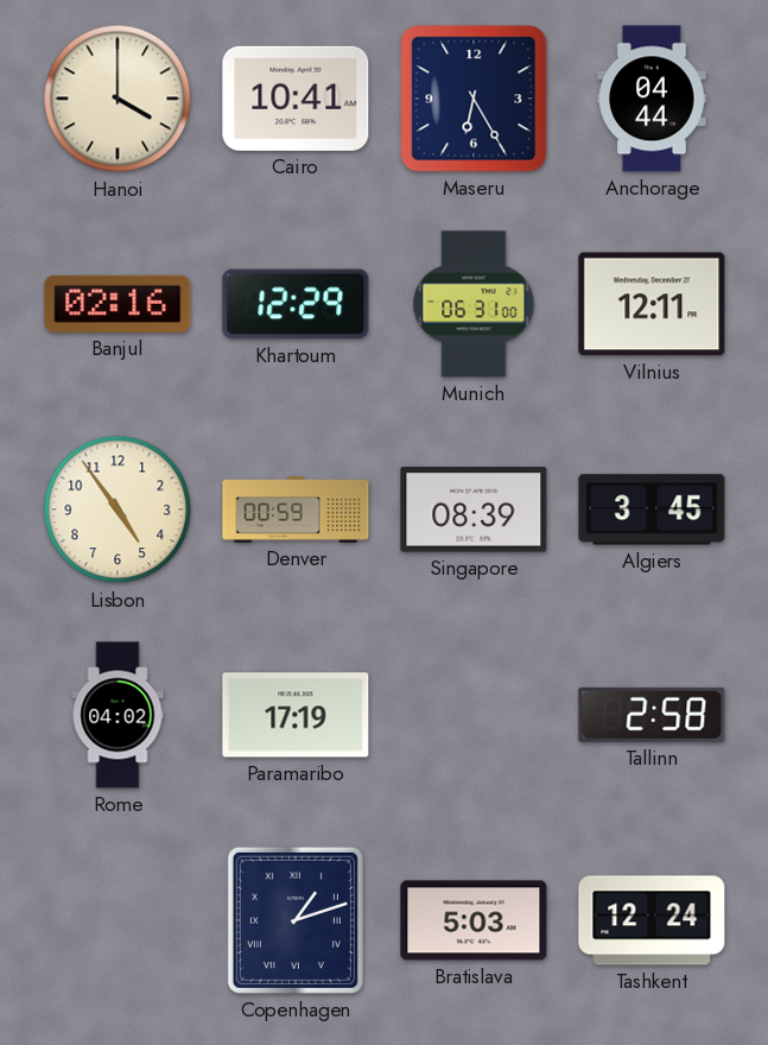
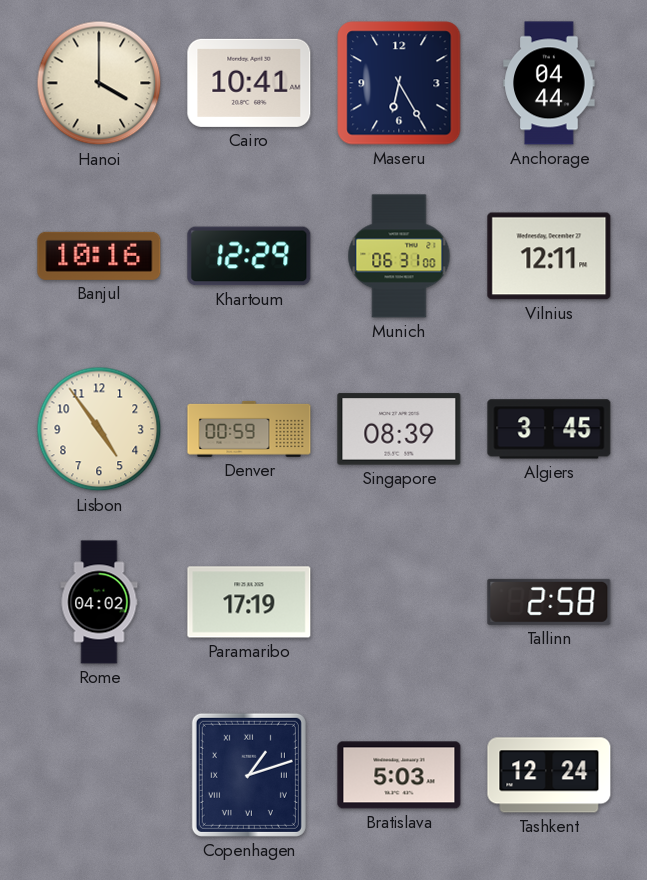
Banjul: 02:16 -> 10:16 (99, 256)
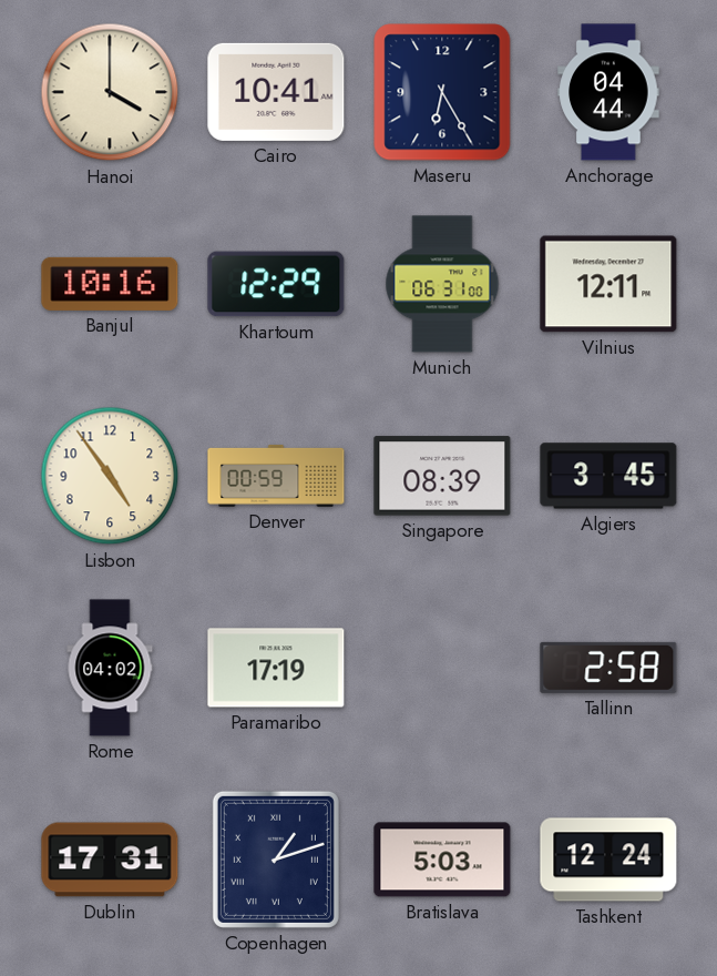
Dublin: none -> 17:31 (110, 860)
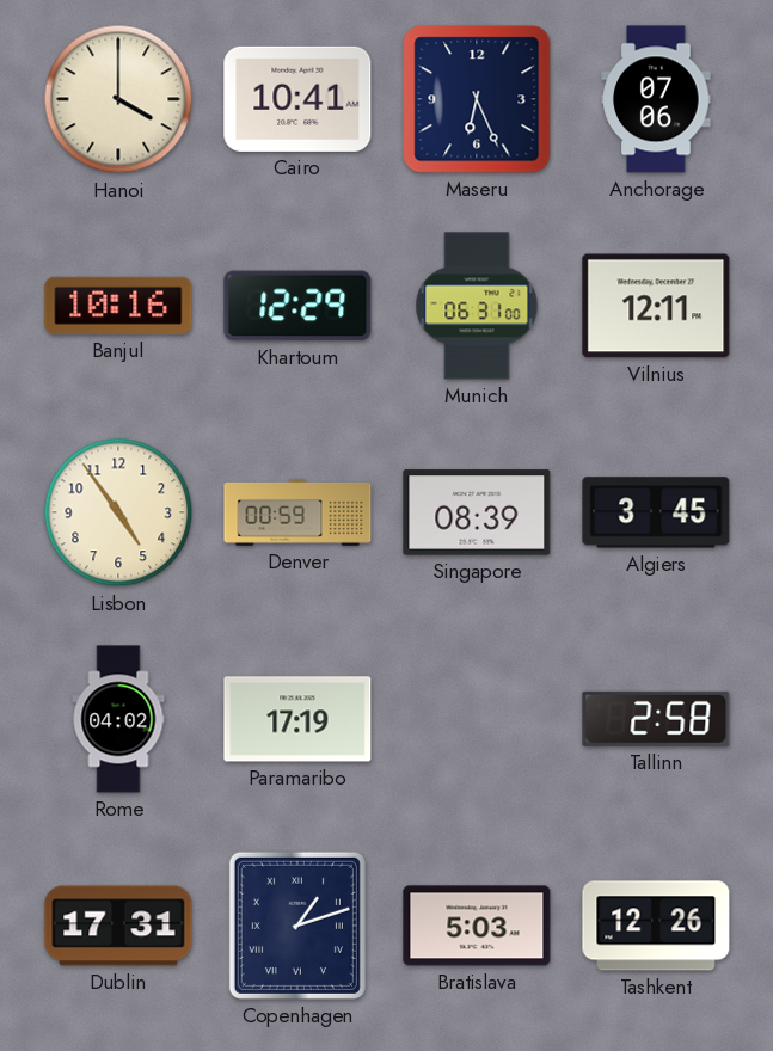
Maseru: 6:25 -> 6:26 (477, 99)
Anchorage: 04:44 -> 07:06 (656, 99)
Tashkent: 12:24 -> 12:26 (656, 926)
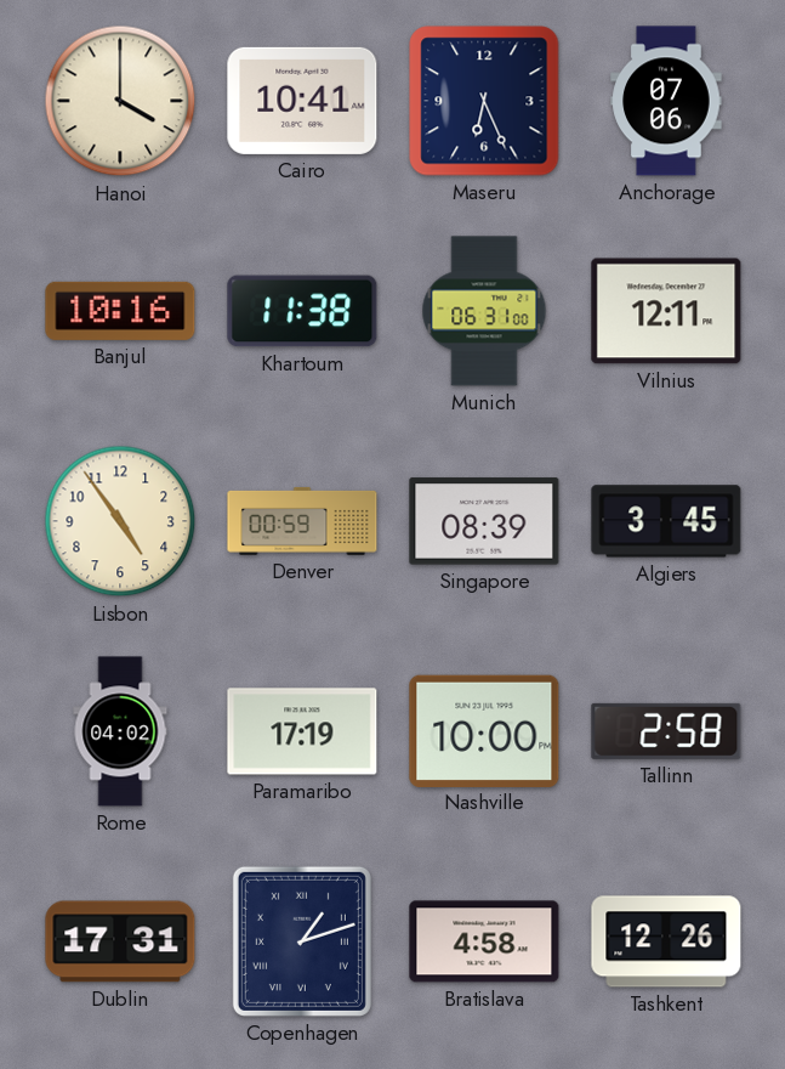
Khartoum: 12:29 -> 11:38 (302, 311)
Nashville: none -> 10:00 (484, 730)
Bratislava: 5:03 -> 4:58 (484, 941)
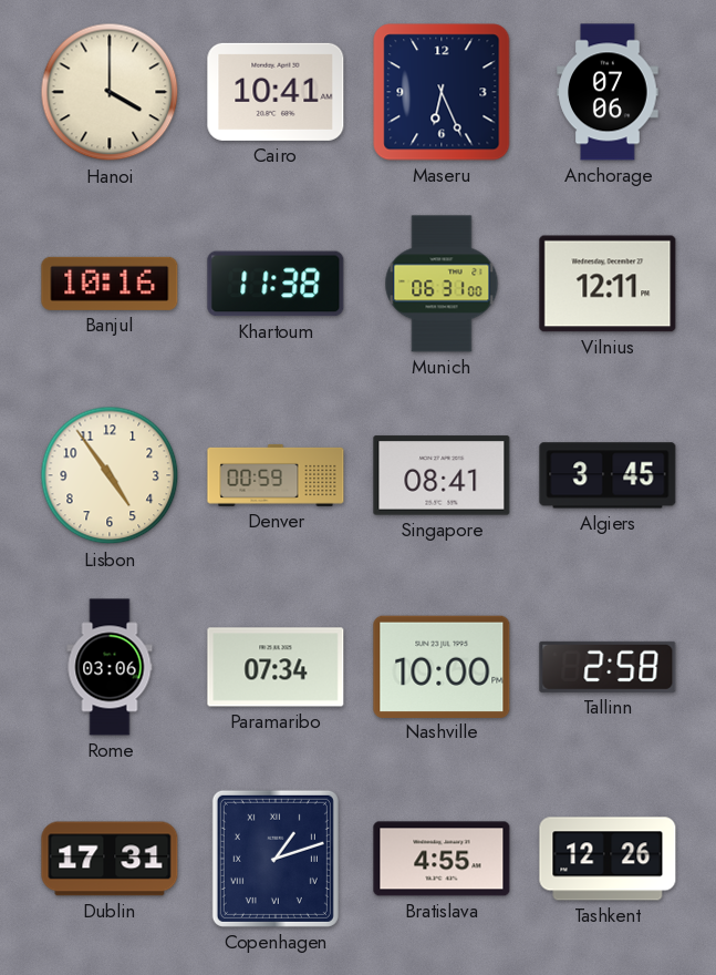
Singapore: 08:39 -> 08:41 (442, 475)
Rome: 04:02 -> 03:06 (110, 667)
Paramaribo: 17:19 -> 07:34 (276, 667)
Bratislava: 4:58 -> 4:55 (442, 859)
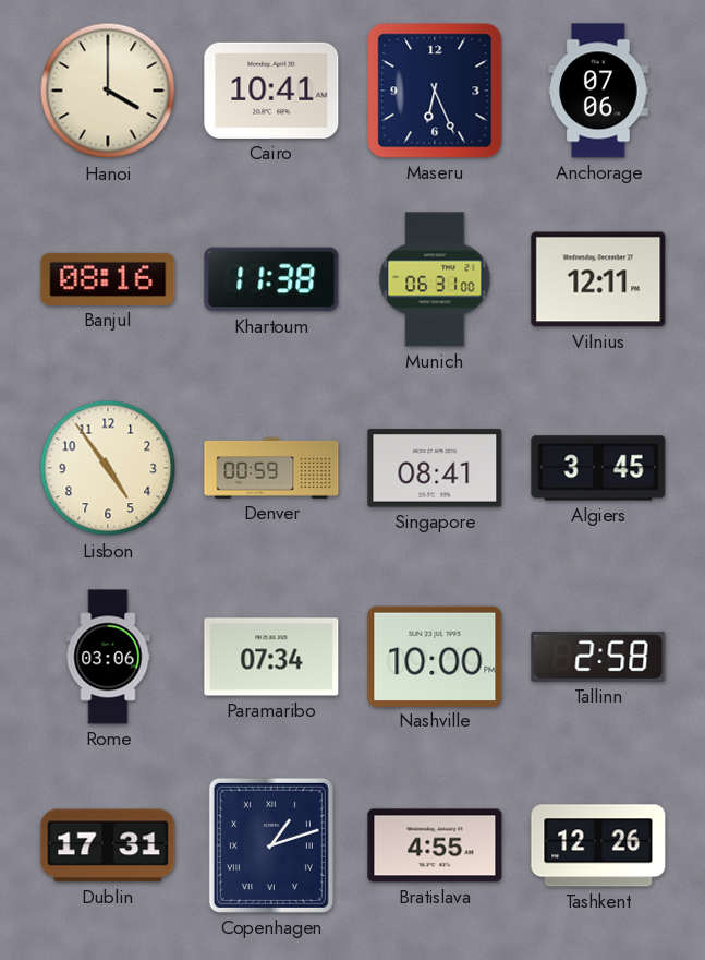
Banjul: 10:16 -> 08:16 (108, 279)
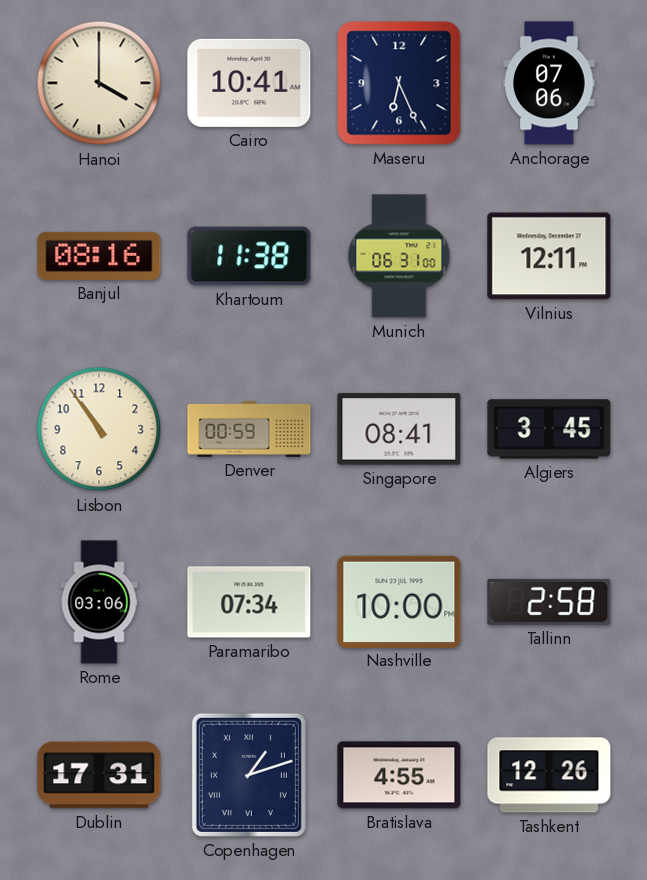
Lisbon: 4:54 -> 10:54 (99, 429)
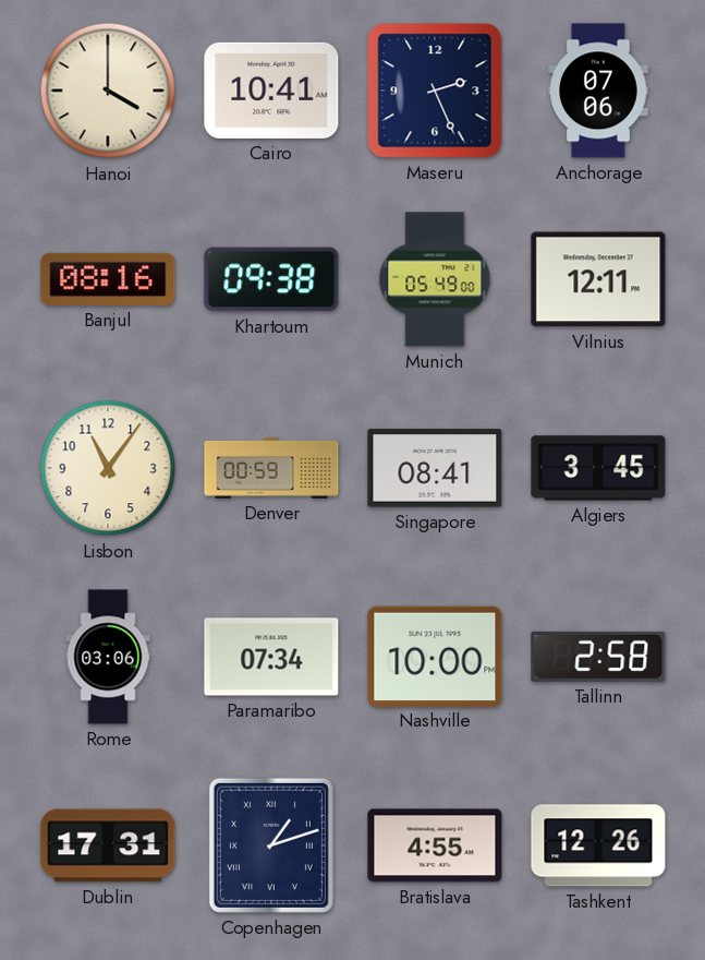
Maseru: 6:26 -> 2:26 (435, 91)
Khartoum: 11:38 -> 09:38 (271, 279)
Munich: 06:31 -> 05:49 (435, 279)
Lisbon: 10:54 -> 11:06 (108, 468)
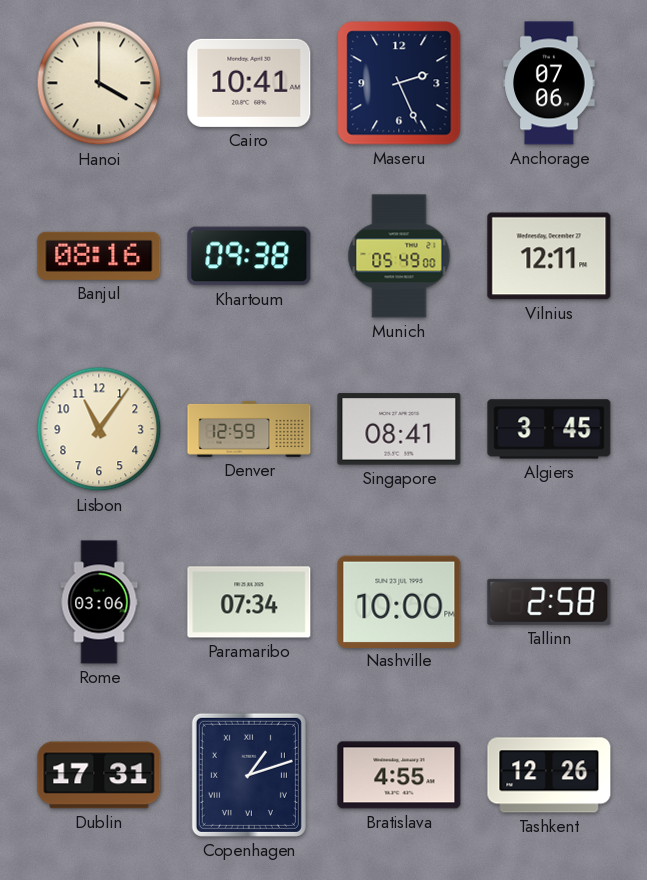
Denver: 00:59 -> 12:59 (249, 429)
